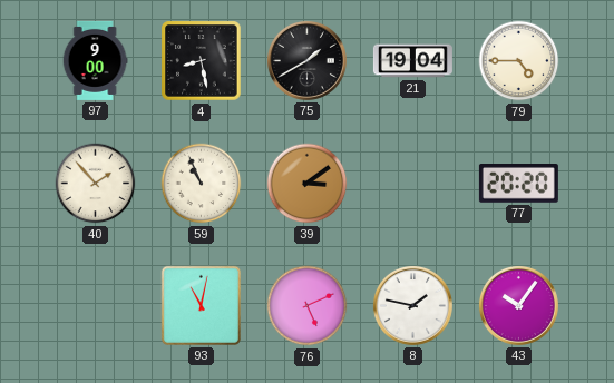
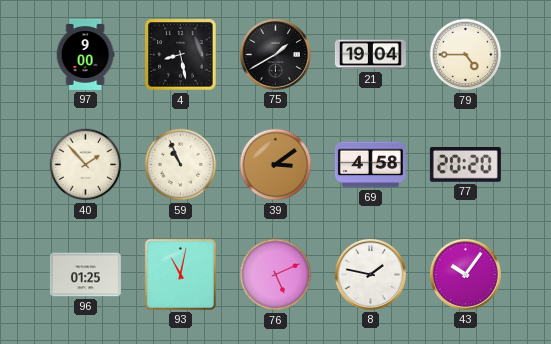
69: none -> 4:58 (370, 165)
96: none -> 01:25 (85, 275)
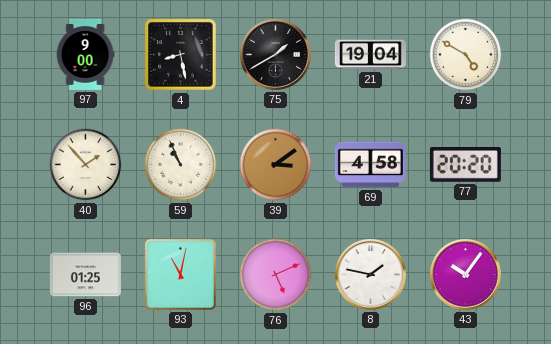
79: 4:45 -> 4:50 (466, 55)
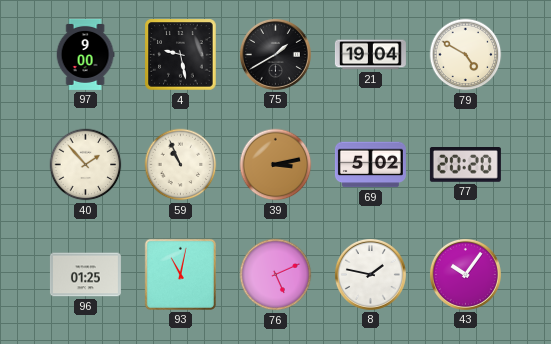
4: 8:28 -> 9:28 (181, 55)
39: 3:09 -> 3:13 (276, 165)
69: 4:58 -> 5:02 (370, 165)
